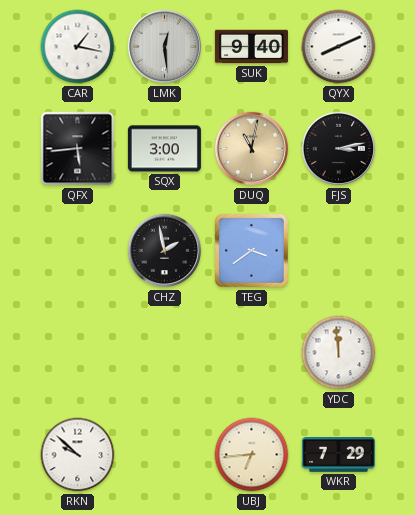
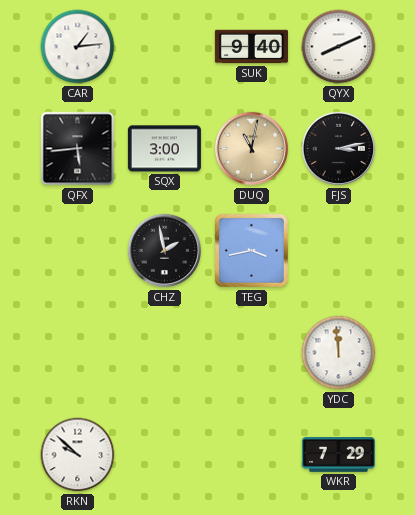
CAR: 1:17 -> 1:14 (78, 47)
LMK: 12:29 -> none (165, 47)
TEG: 3:39 -> 3:43 (251, 250)
UBJ: 6:44 -> none (252, 455)
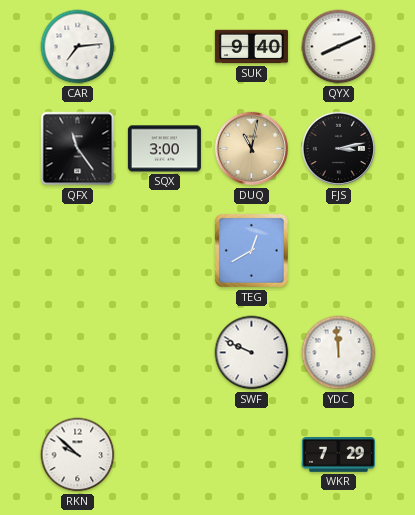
CAR: 1:14 -> 7:14 (78, 47)
QFX: 5:44 -> 11:24 (78, 149)
CHZ: 1:58 -> none (165, 251)
TEG: 3:43 -> 12:40 (251, 250)
SWF: none -> 9:49 (252, 353)
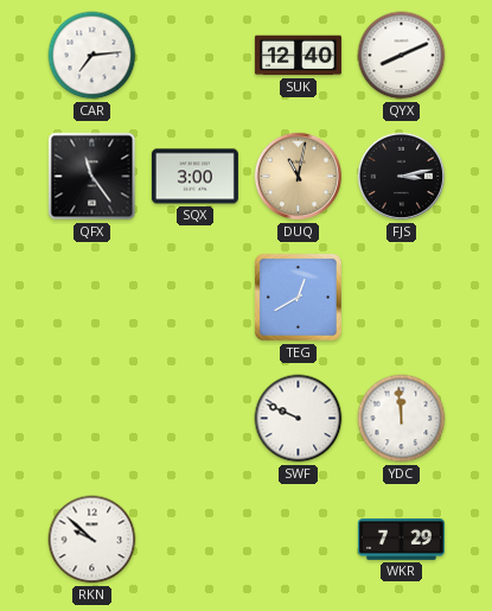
SUK: 9:40 -> 12:40 (298, 56)
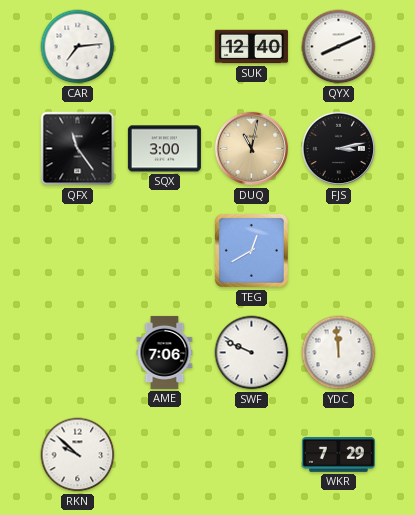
AME: none -> 7:06 (165, 352)
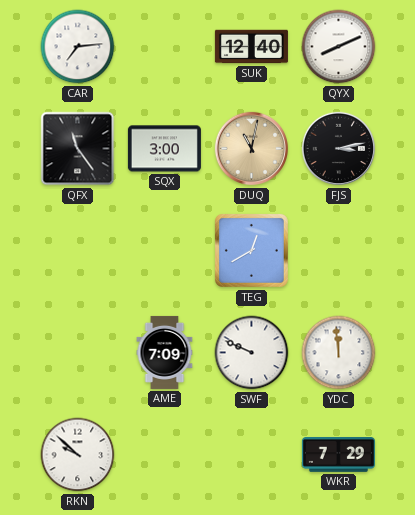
AME: 7:06 -> 7:09 (165, 352)
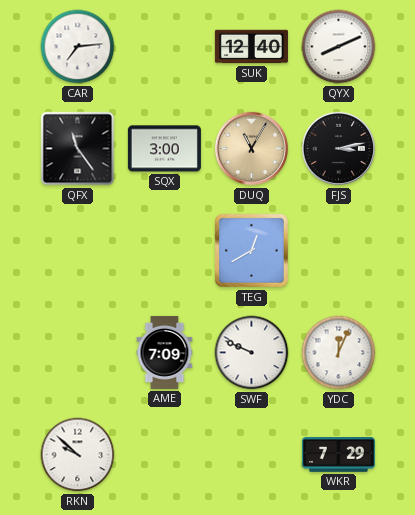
DUQ: 11:02 -> 11:05 (252, 149)
YDC: 11:59 -> 12:04 (339, 353)
